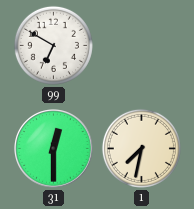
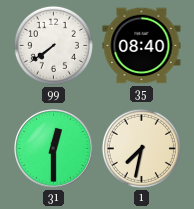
99: 6:50 -> 7:39 (53, 45)
35: none -> 08:40 (142, 46)
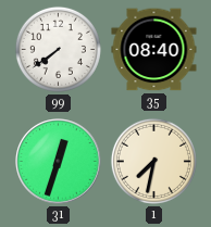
31: 12:30 -> 12:33 (59, 162)
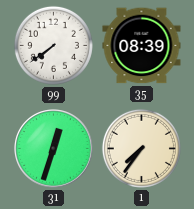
35: 08:40 -> 08:39 (142, 46)
1: 7:32 -> 7:36 (141, 148)
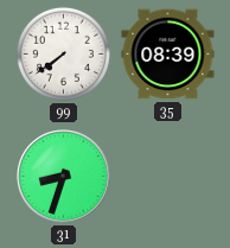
31: 12:33 -> 8:33 (64, 177)
1: 7:36 -> none (141, 148)
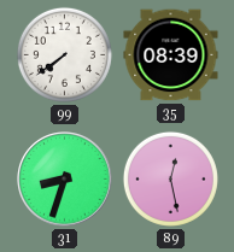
89: none -> 12:28 (170, 178)
